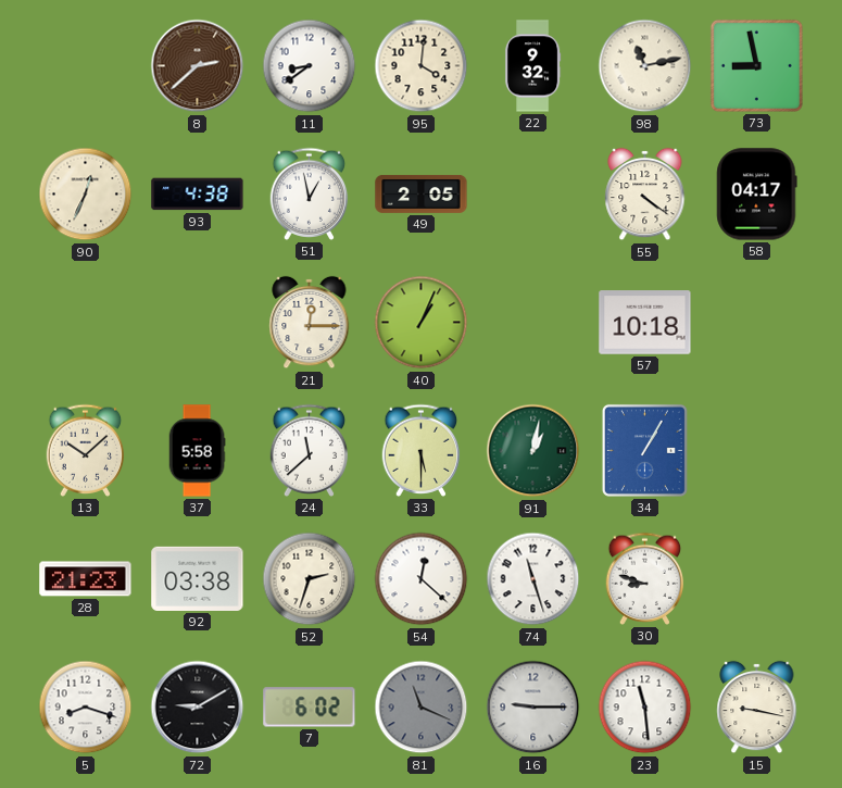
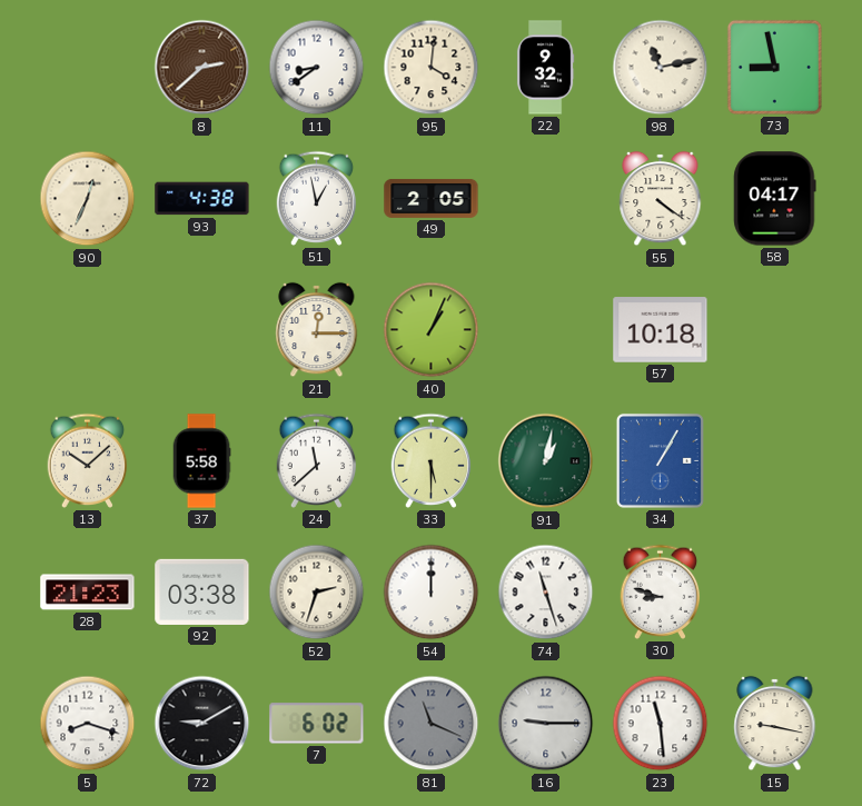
54: 12:22 -> 12:00 (432, 593)
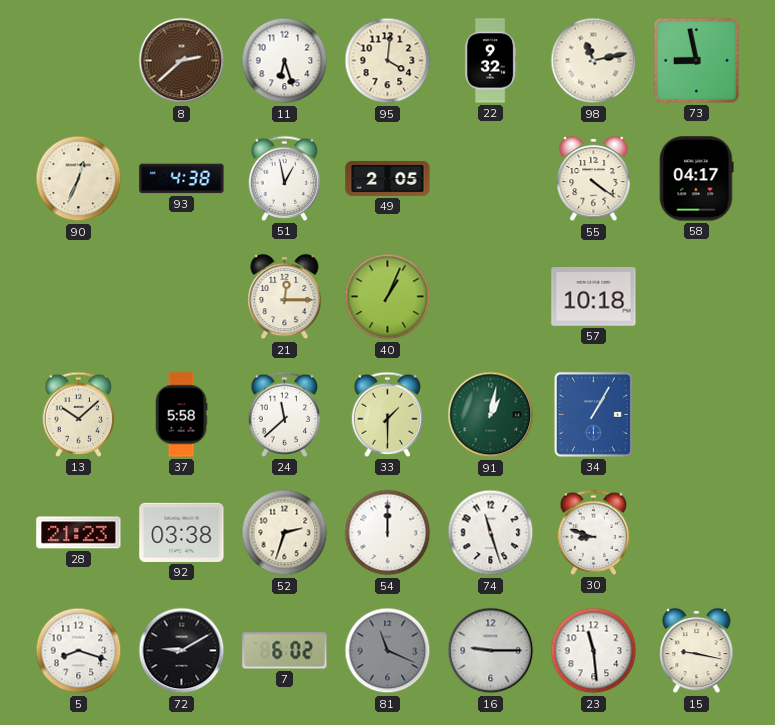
11: 8:39 -> 6:27 (285, 61)
33: 5:30 -> 1:30 (388, 414)
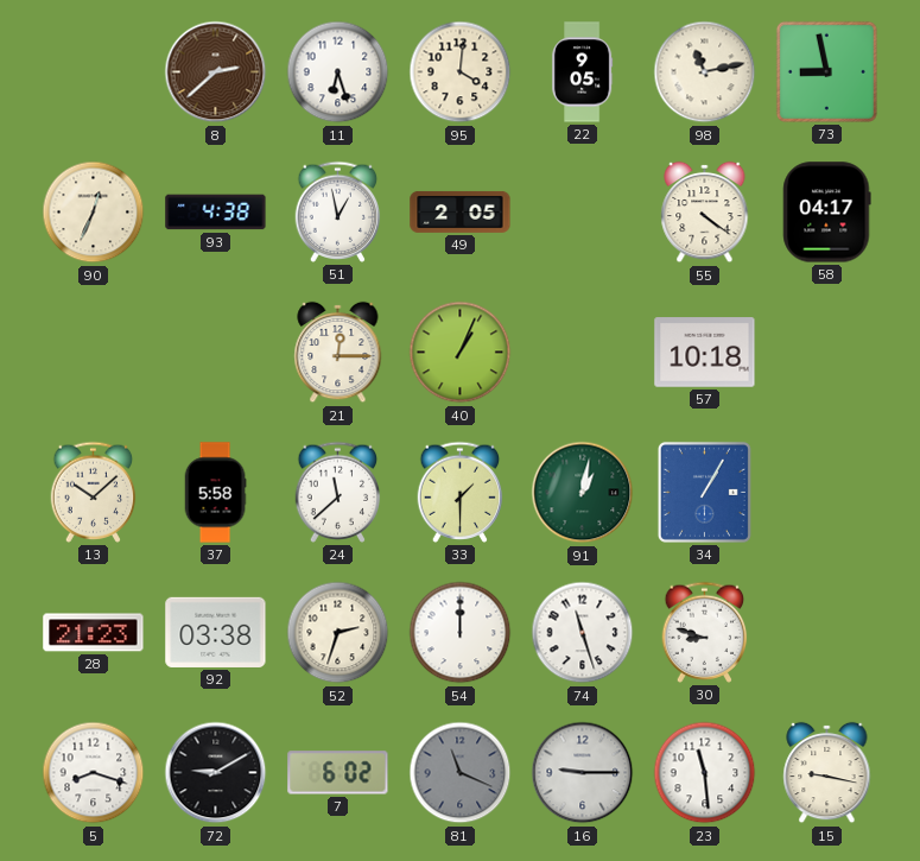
22: 9:32 -> 9:05 (582, 72)
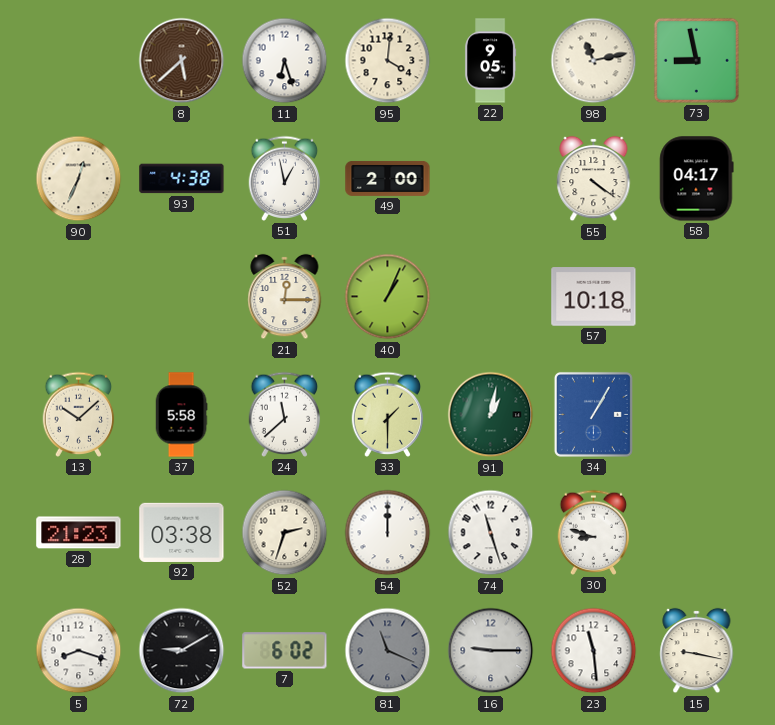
8: 2:38 -> 5:38 (182, 61)
49: 2:05 -> 2:00 (388, 178)
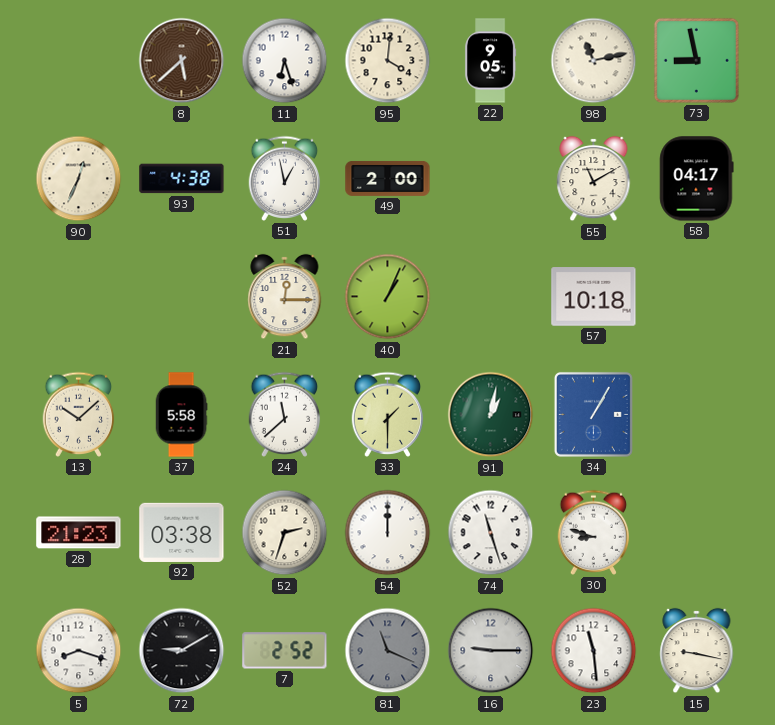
55: 4:21 -> 11:10 (594, 179)
7: 6:02 -> 2:52 (285, 651)
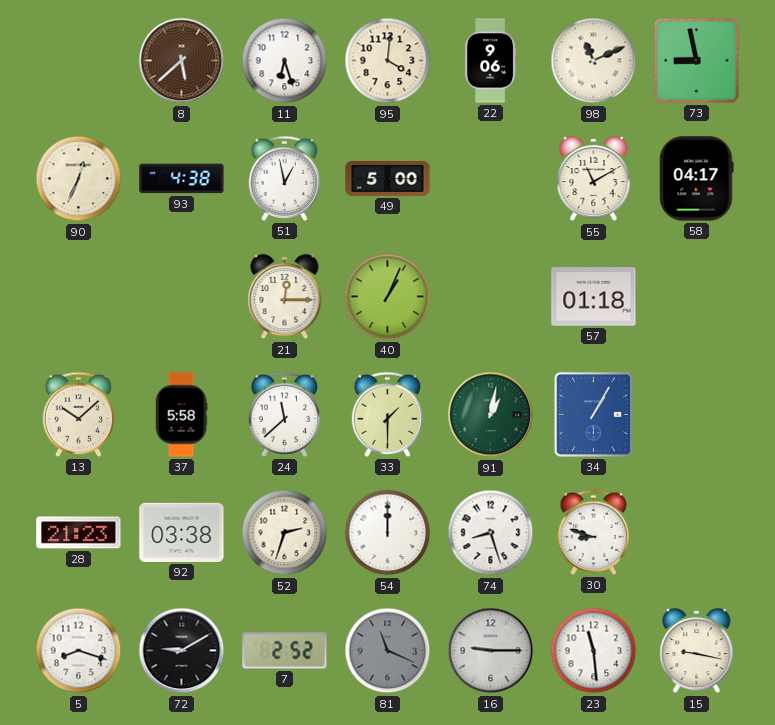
22: 9:05 -> 9:06 (490, 61)
98: 11:13 -> 11:11 (594, 61)
49: 2:00 -> 5:00 (388, 178)
57: 10:18 -> 01:18 (594, 297)
74: 11:27 -> 8:27 (491, 533)
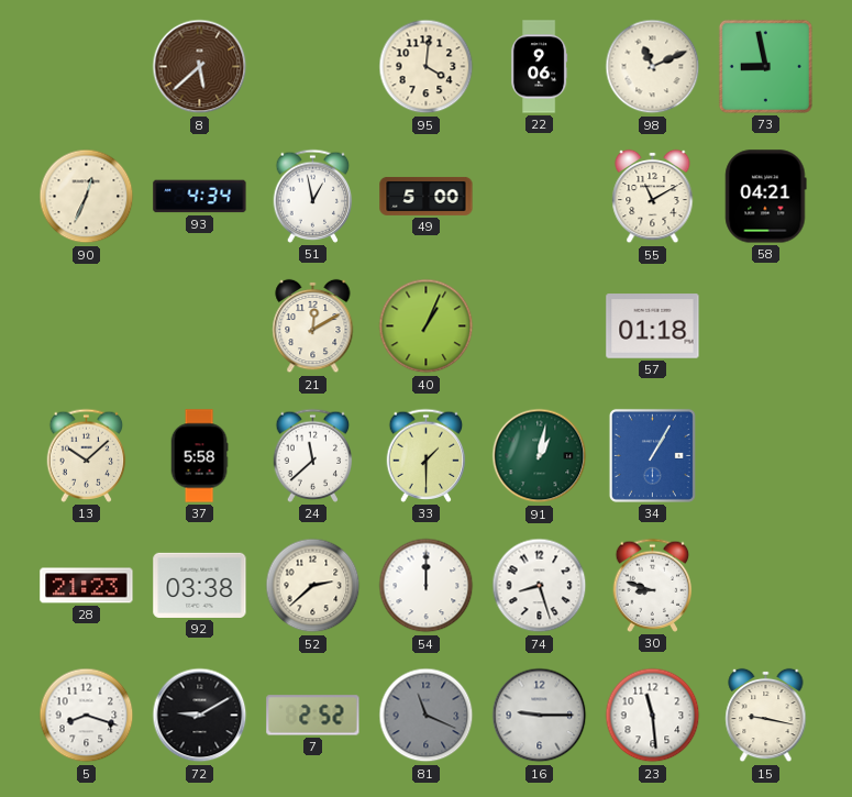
11: 6:27 -> none (285, 61)
93: 4:38 -> 4:34 (200, 197)
58: 04:17 -> 04:21 (766, 197)
21: 12:15 -> 12:10 (313, 326)
52: 2:33 -> 2:38 (313, 586)
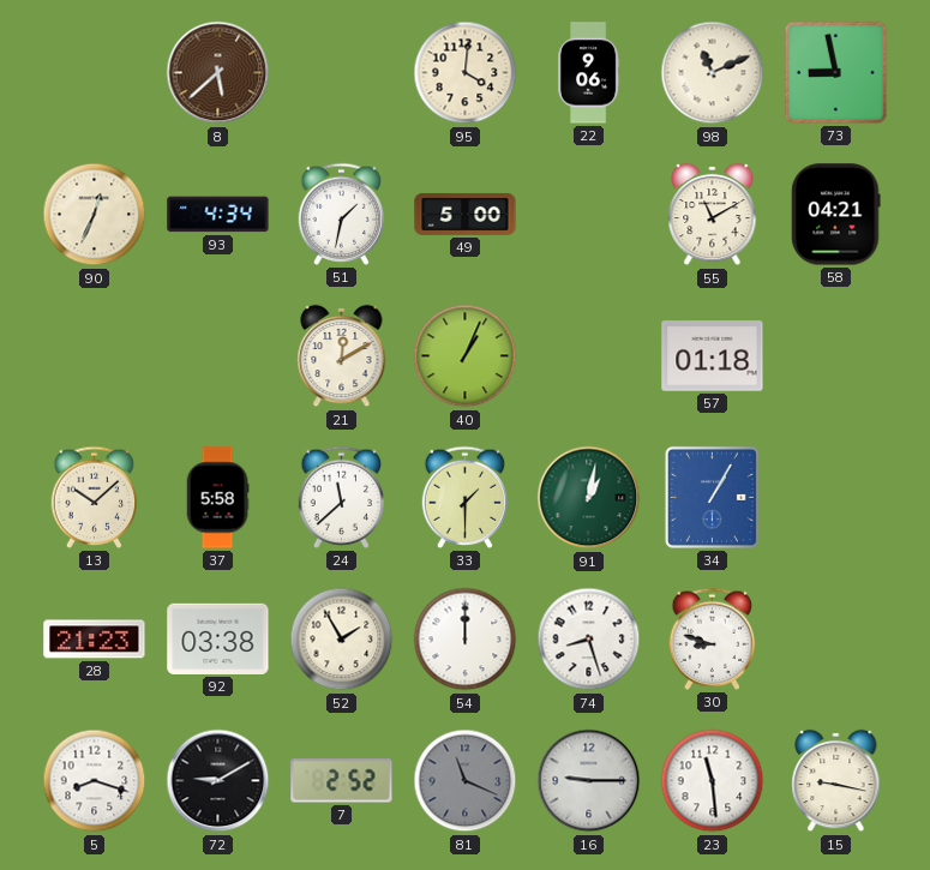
51: 12:58 -> 1:32 (342, 214)
52: 2:38 -> 1:55 (342, 640)
